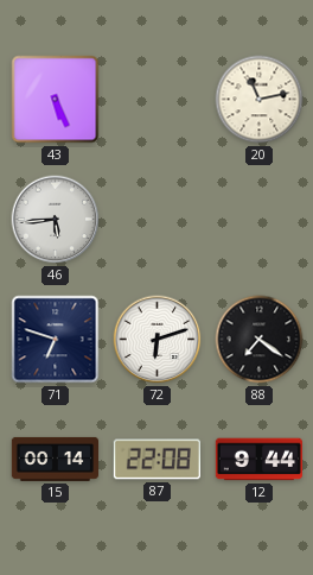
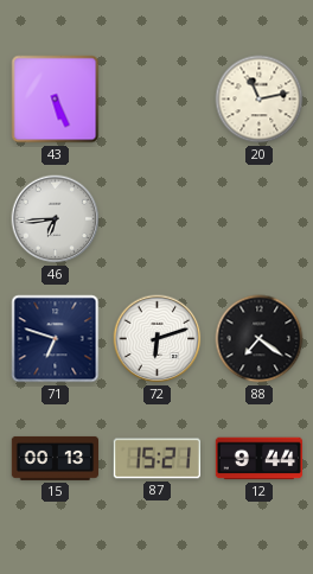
46: 5:44 -> 6:44 (56, 219)
15: 00:14 -> 00:13 (55, 458)
87: 22:08 -> 15:21 (156, 459)
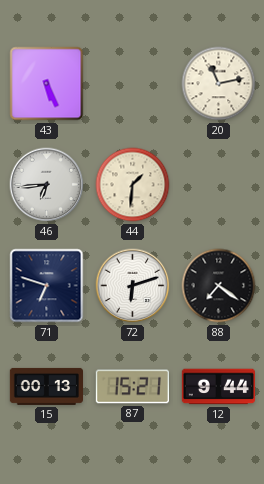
44: none -> 1:31 (133, 185)
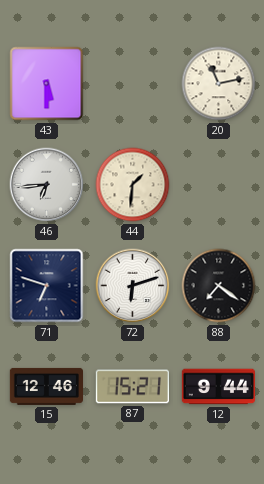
43: 5:26 -> 5:30 (47, 84)
15: 00:13 -> 12:46 (46, 386)
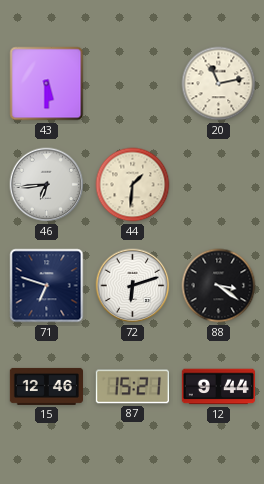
88: 7:21 -> 3:21 (219, 286)
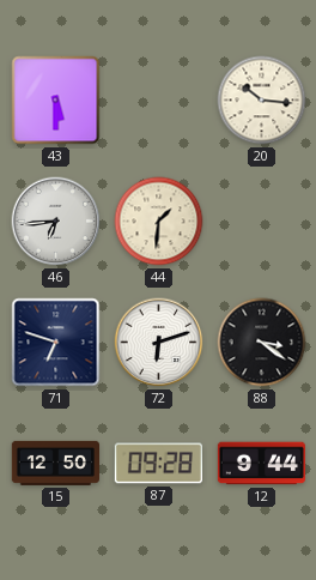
20: 11:13 -> 10:16 (262, 101)
15: 12:46 -> 12:50 (55, 463)
87: 15:21 -> 09:28 (158, 464)
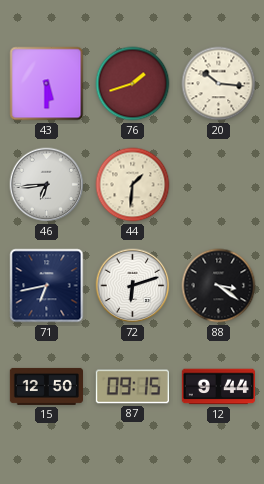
76: none -> 1:42 (133, 84)
71: 6:48 -> 6:43 (47, 286)
87: 09:28 -> 09:15 (132, 387)
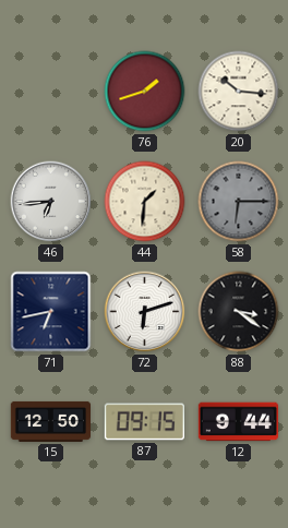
43: 5:30 -> none (47, 84)
58: none -> 6:15 (239, 202)
